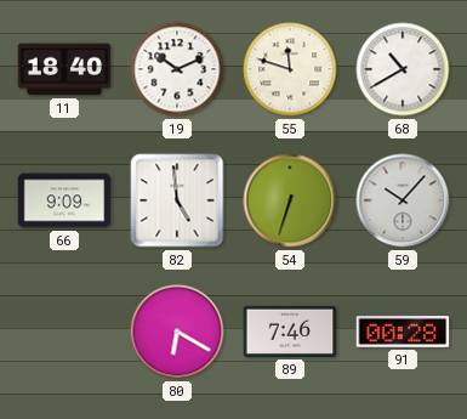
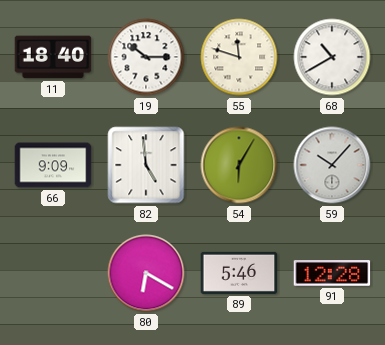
19: 10:11 -> 10:15 (146, 57)
54: 6:33 -> 6:05 (239, 165)
89: 7:46 -> 5:46 (239, 273)
91: 00:28 -> 12:28 (332, 273)
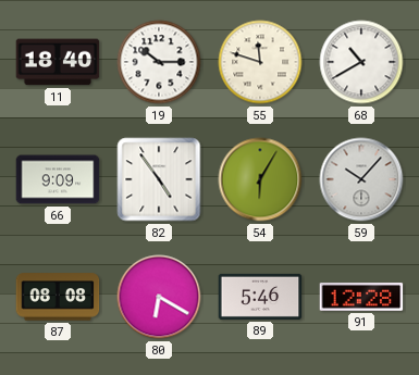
82: 4:59 -> 4:54 (159, 179)
87: none -> 08:08 (58, 297)
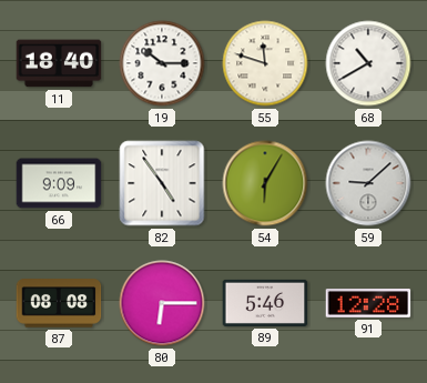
59: 10:07 -> 9:08 (368, 183)
80: 6:20 -> 6:15 (162, 303)
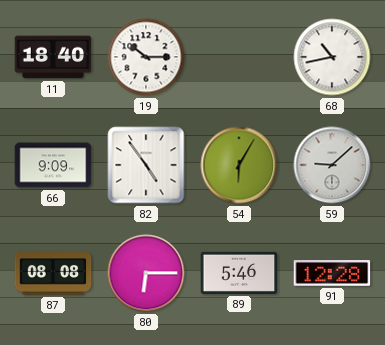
55: 11:48 -> none (265, 63)
68: 10:40 -> 10:43 (332, 57)
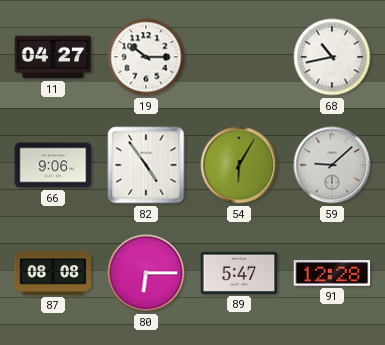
11: 18:40 -> 04:27 (53, 57)
66: 9:09 -> 9:06 (53, 165)
89: 5:46 -> 5:47 (239, 273)
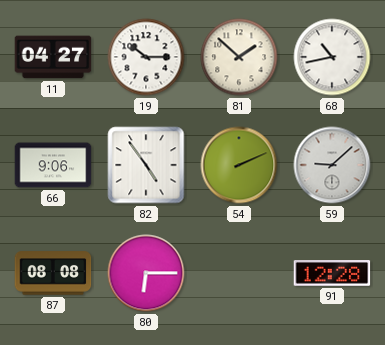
81: none -> 1:52 (239, 57)
54: 6:05 -> 2:11 (239, 165)
89: 5:47 -> none (239, 273)
